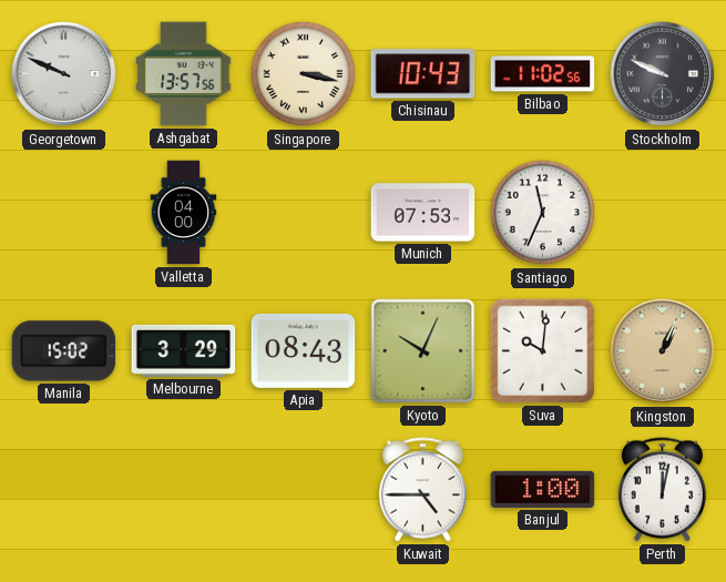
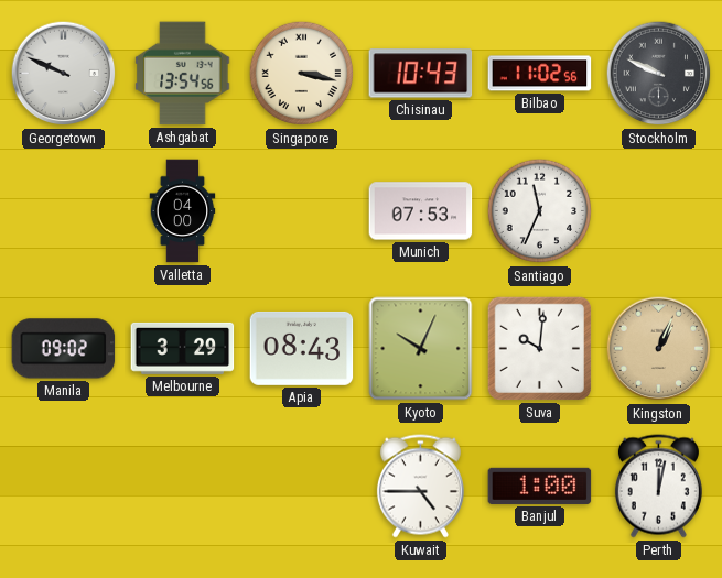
Ashgabat: 13:57 -> 13:54 (183, 74)
Manila: 15:02 -> 09:02 (64, 349)
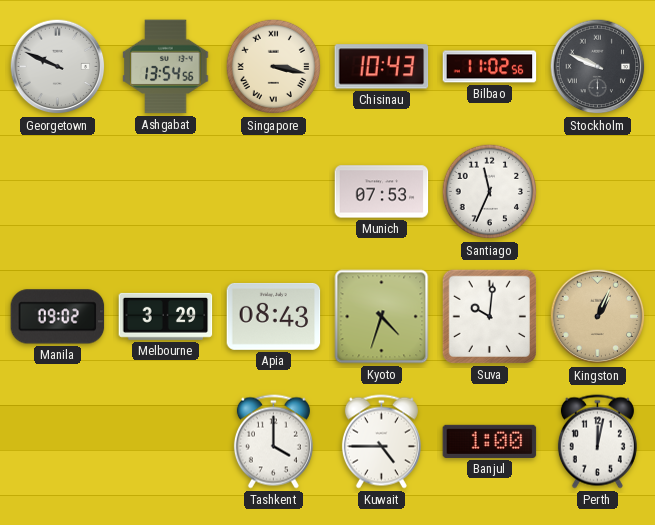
Valletta: 04:00 -> none (183, 211)
Kyoto: 10:04 -> 4:33 (382, 317)
Tashkent: none -> 4:00 (273, 442)
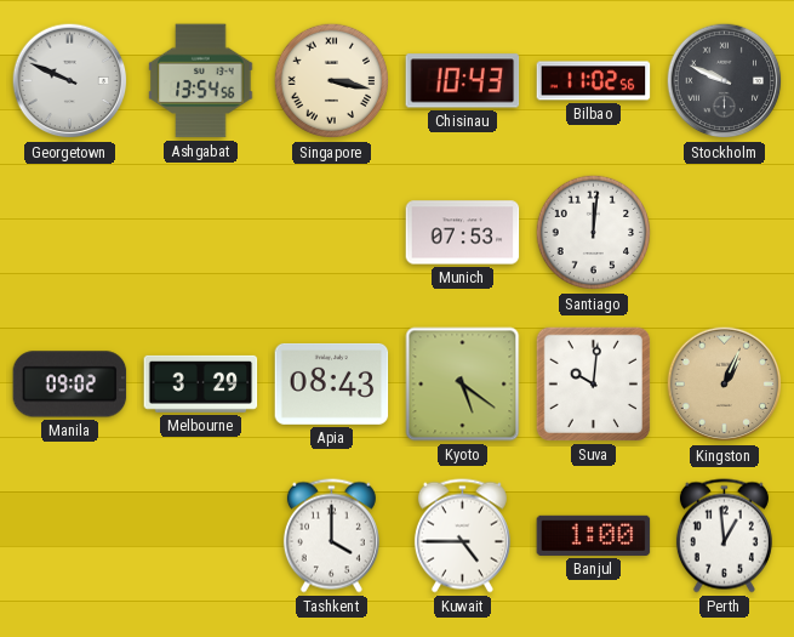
Santiago: 11:34 -> 12:01 (593, 233)
Kyoto: 4:33 -> 5:21 (463, 385)
Perth: 12:02 -> 12:59 (724, 536)
